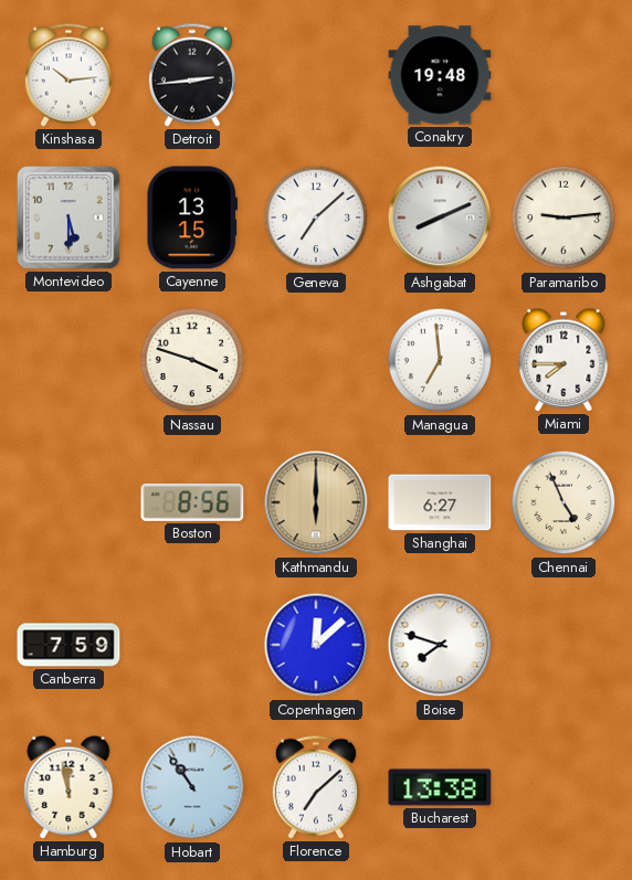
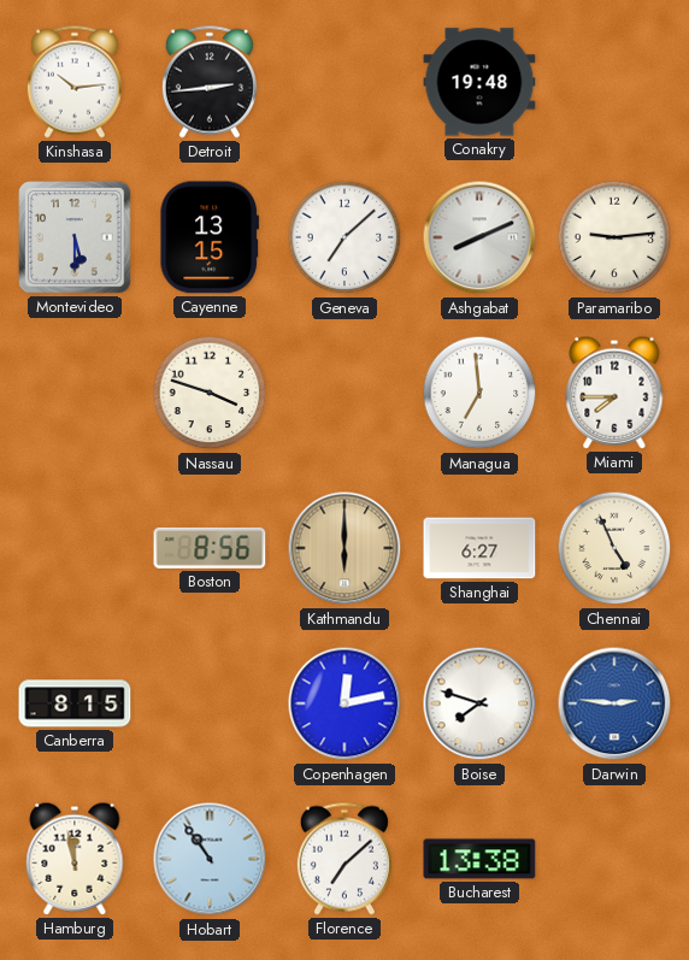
Canberra: 7:59 -> 8:15 (75, 703)
Copenhagen: 12:08 -> 12:13 (344, 703)
Darwin: none -> 2:46 (614, 703)
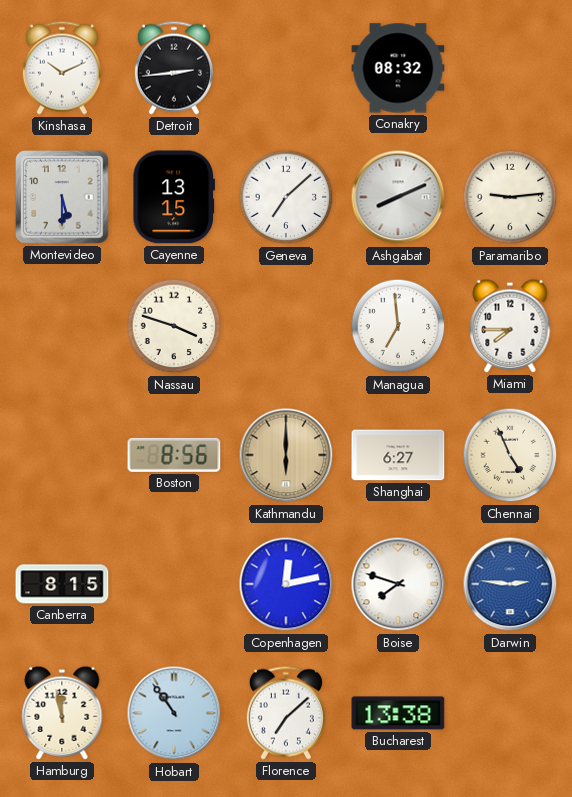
Kinshasa: 10:14 -> 10:11 (62, 68)
Conakry: 19:48 -> 08:32 (398, 68)
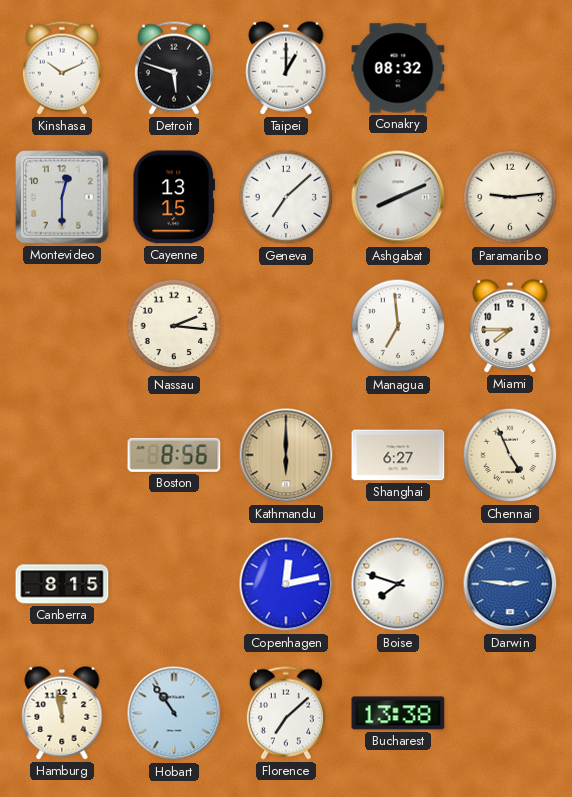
Detroit: 2:44 -> 5:48 (174, 68)
Taipei: none -> 1:00 (286, 68)
Montevideo: 5:30 -> 12:30 (62, 197)
Nassau: 3:48 -> 2:16 (174, 326)
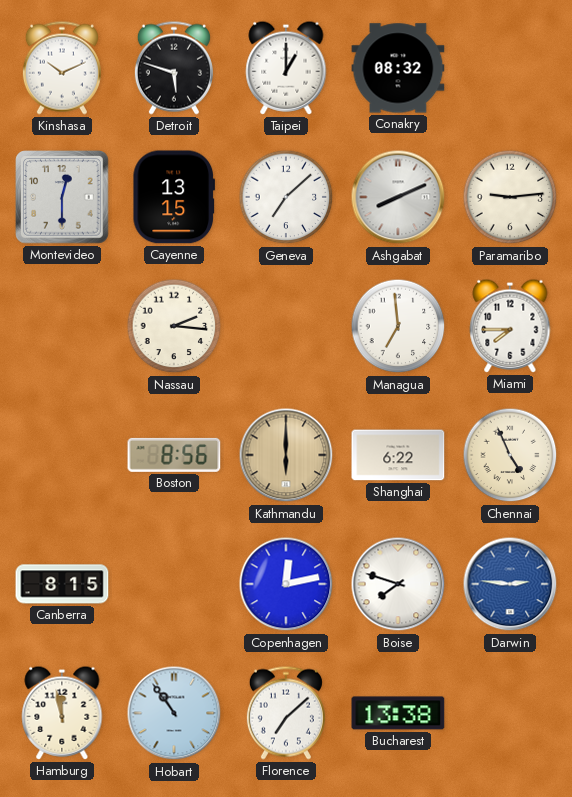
Shanghai: 6:27 -> 6:22 (398, 455)
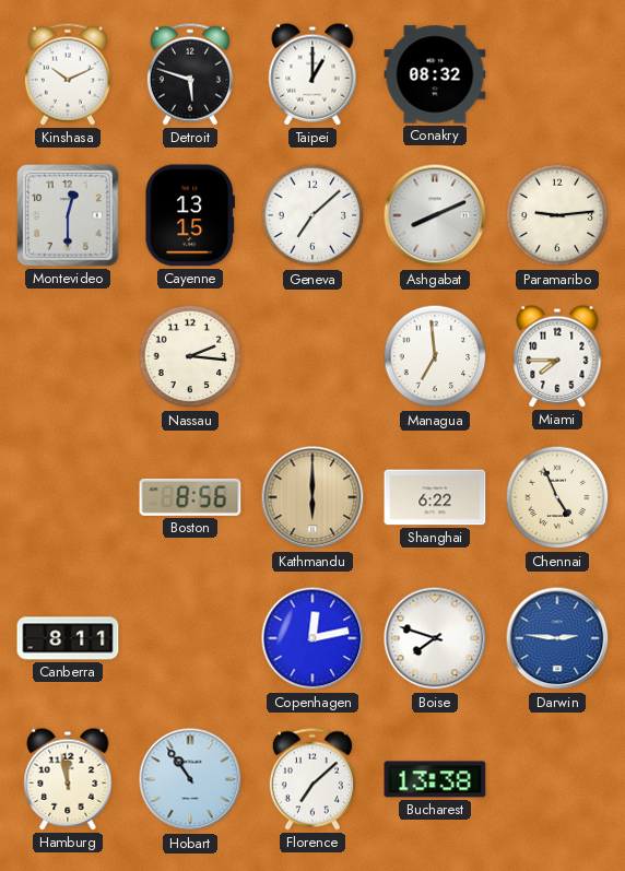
Canberra: 8:15 -> 8:11 (68, 638)
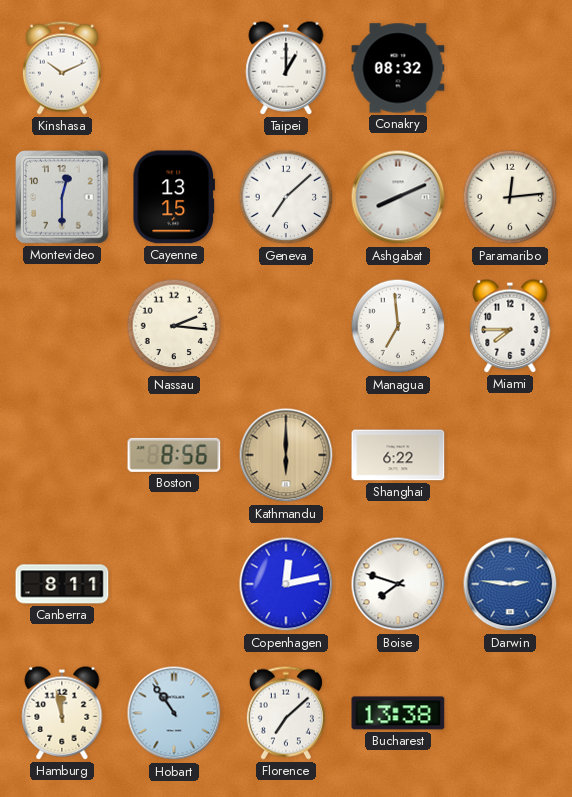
Detroit: 5:48 -> none (190, 74)
Paramaribo: 9:14 -> 12:14 (510, 197)
Chennai: 4:56 -> none (557, 497)
